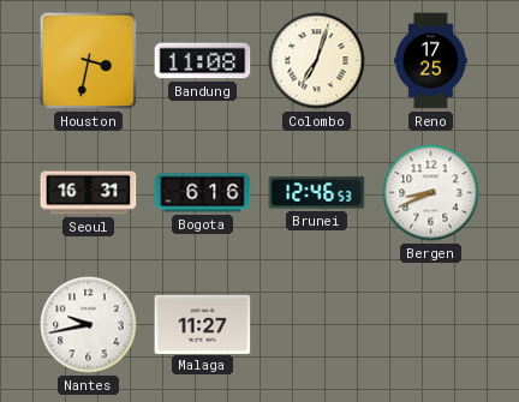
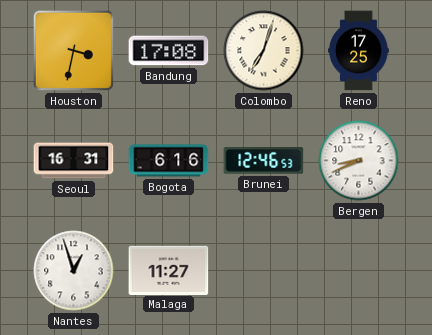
Bandung: 11:08 -> 17:08 (169, 51)
Nantes: 9:43 -> 12:57 (74, 271)
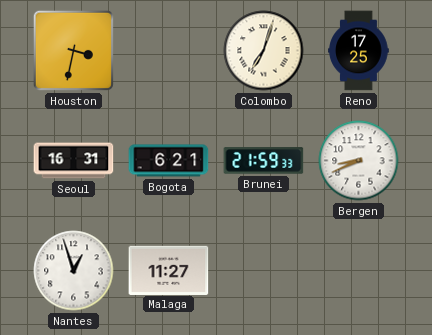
Bandung: 17:08 -> none (169, 51)
Bogota: 6:16 -> 6:21 (169, 161)
Brunei: 12:46 -> 21:59 (264, 161)
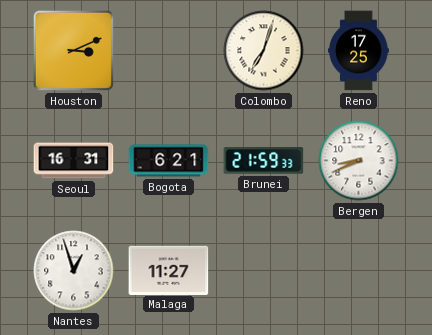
Houston: 3:32 -> 3:11 (73, 50)
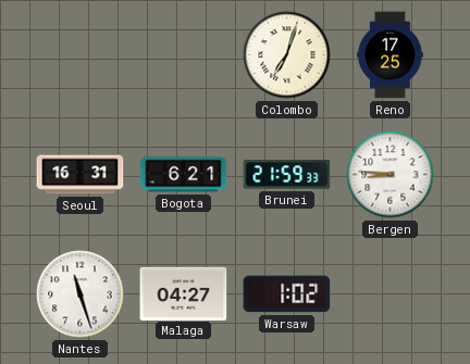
Houston: 3:11 -> none (73, 50)
Bergen: 8:41 -> 8:46 (391, 175)
Nantes: 12:57 -> 11:27 (81, 294)
Malaga: 11:27 -> 04:27 (184, 293)
Warsaw: none -> 1:02 (287, 294)
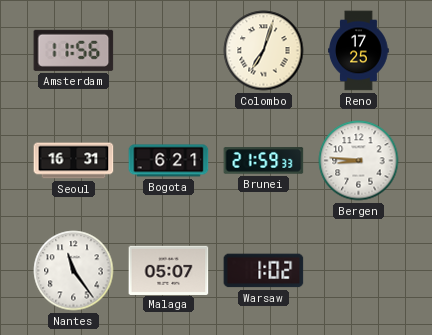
Amsterdam: none -> 11:56 (74, 50)
Nantes: 11:27 -> 11:24 (74, 271)
Malaga: 04:27 -> 05:07 (169, 270)
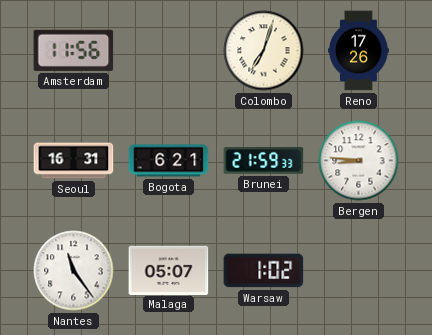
Reno: 17:25 -> 17:26 (359, 51)
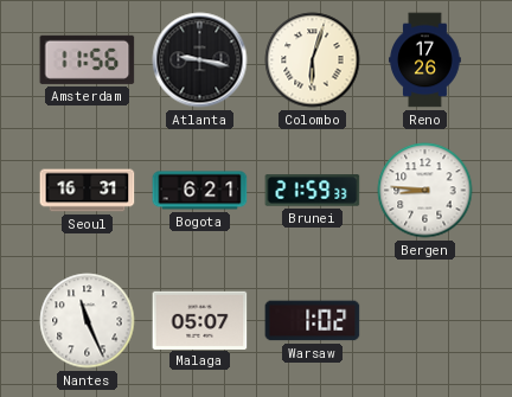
Atlanta: none -> 9:17 (200, 60)
Colombo: 7:03 -> 6:03 (313, 60)
Nantes: 11:24 -> 11:26 (88, 321)
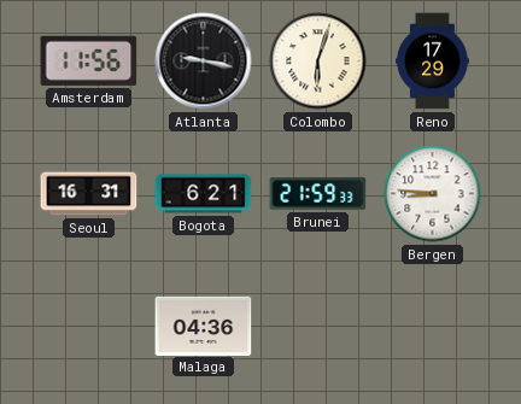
Reno: 17:26 -> 17:29 (433, 62)
Nantes: 11:26 -> none (88, 321)
Malaga: 05:07 -> 04:36 (204, 326)
Warsaw: 1:02 -> none (313, 321)
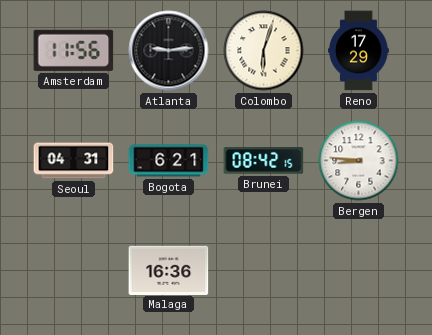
Atlanta: 9:17 -> 9:14 (169, 51)
Seoul: 16:31 -> 04:31 (74, 161)
Brunei: 21:59 -> 08:42 (264, 161)
Malaga: 04:36 -> 16:36 (169, 270)
